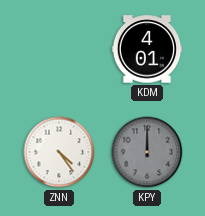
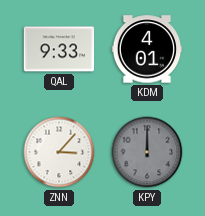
QAL: none -> 9:33 (59, 49)
ZNN: 4:24 -> 3:07 (59, 152)
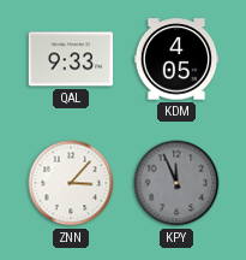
KDM: 4:01 -> 4:05 (176, 59)
KPY: 12:00 -> 11:56 (176, 183)
